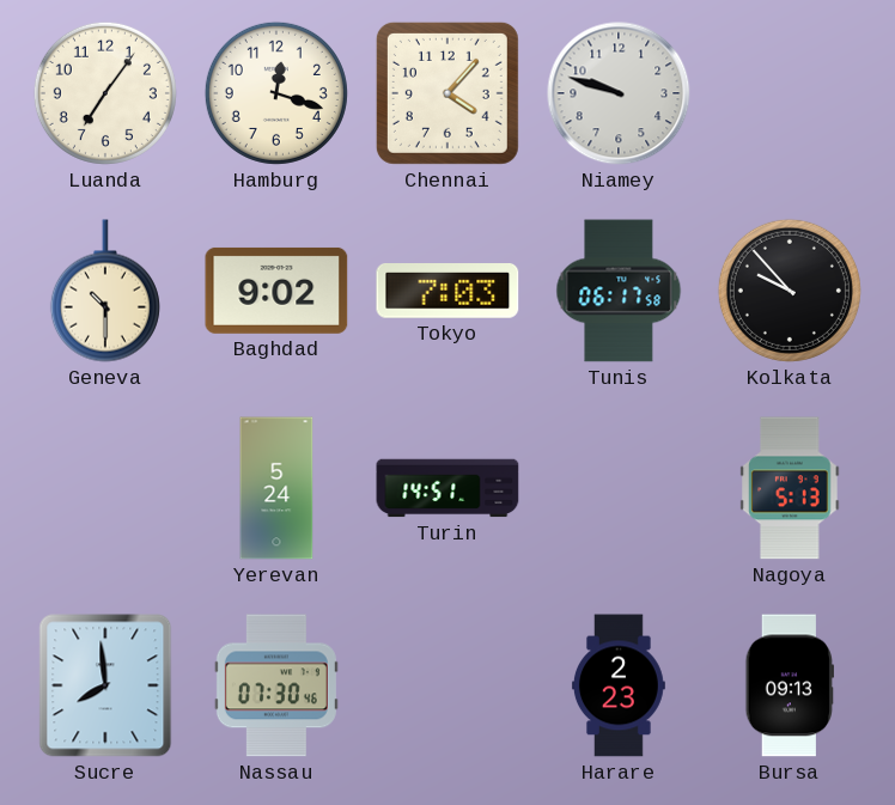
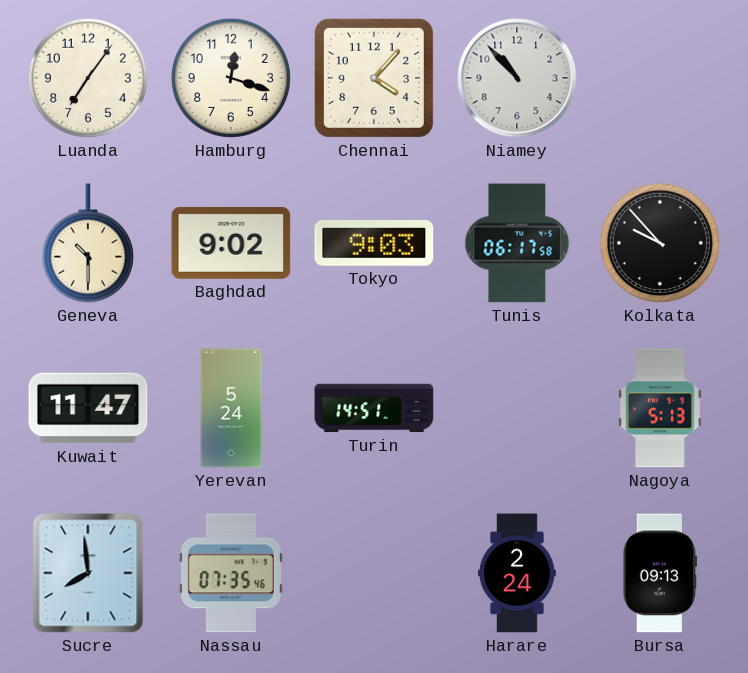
Niamey: 9:48 -> 10:53 (517, 78)
Tokyo: 7:03 -> 9:03 (374, 244)
Kuwait: none -> 11:47 (88, 408)
Nassau: 07:30 -> 07:35 (231, 573)
Harare: 2:23 -> 2:24 (517, 573)
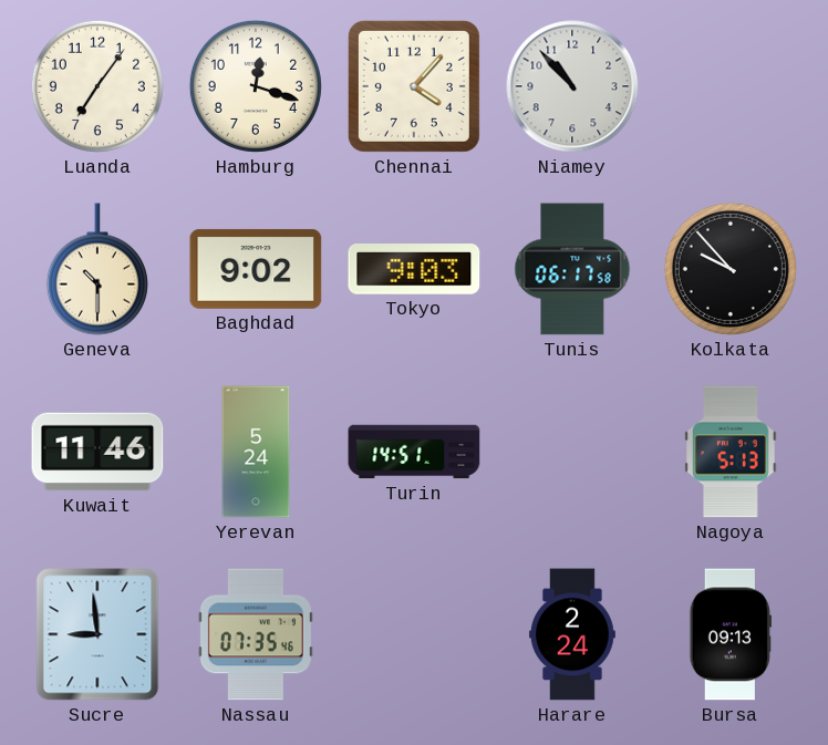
Kuwait: 11:47 -> 11:46 (97, 452)
Sucre: 7:59 -> 8:59 (97, 634)
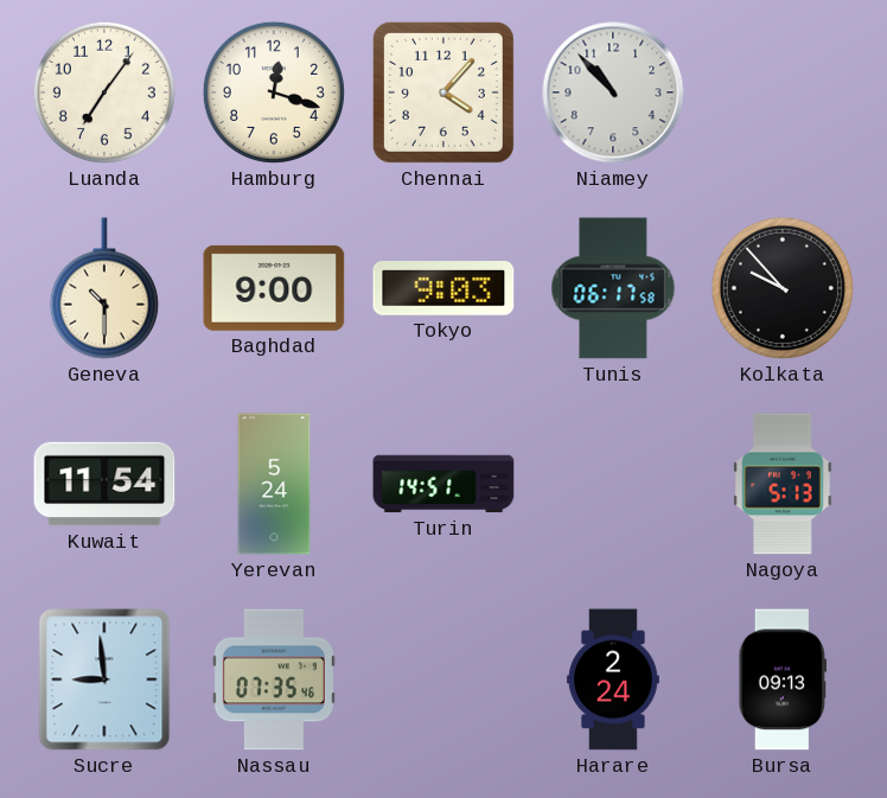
Baghdad: 9:02 -> 9:00 (274, 288)
Kuwait: 11:46 -> 11:54 (104, 484)
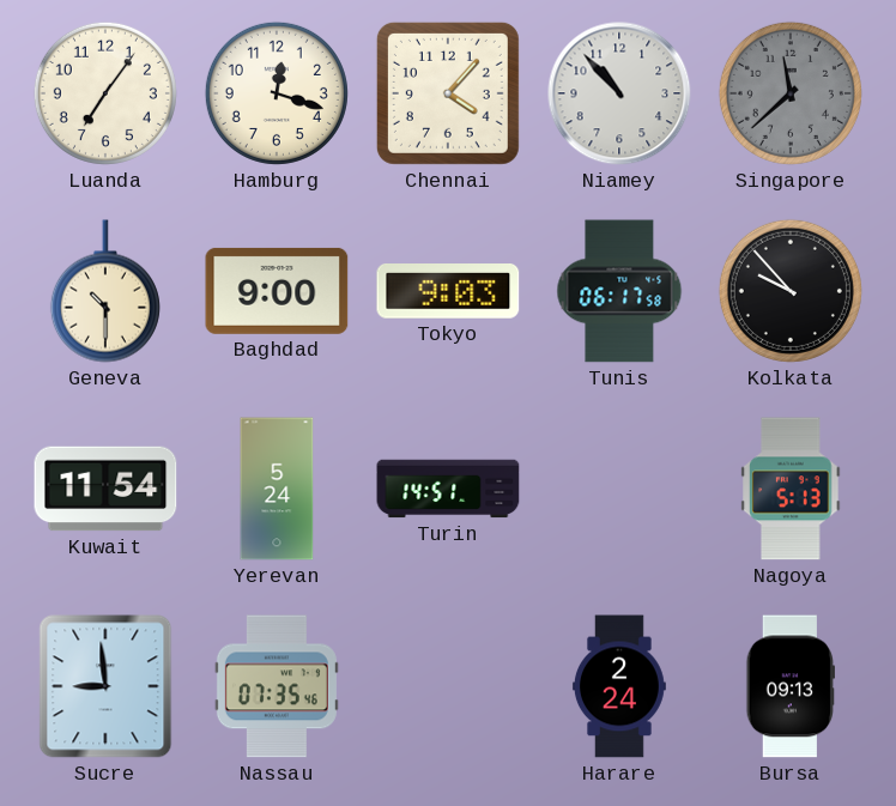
Singapore: none -> 11:38 (791, 93)
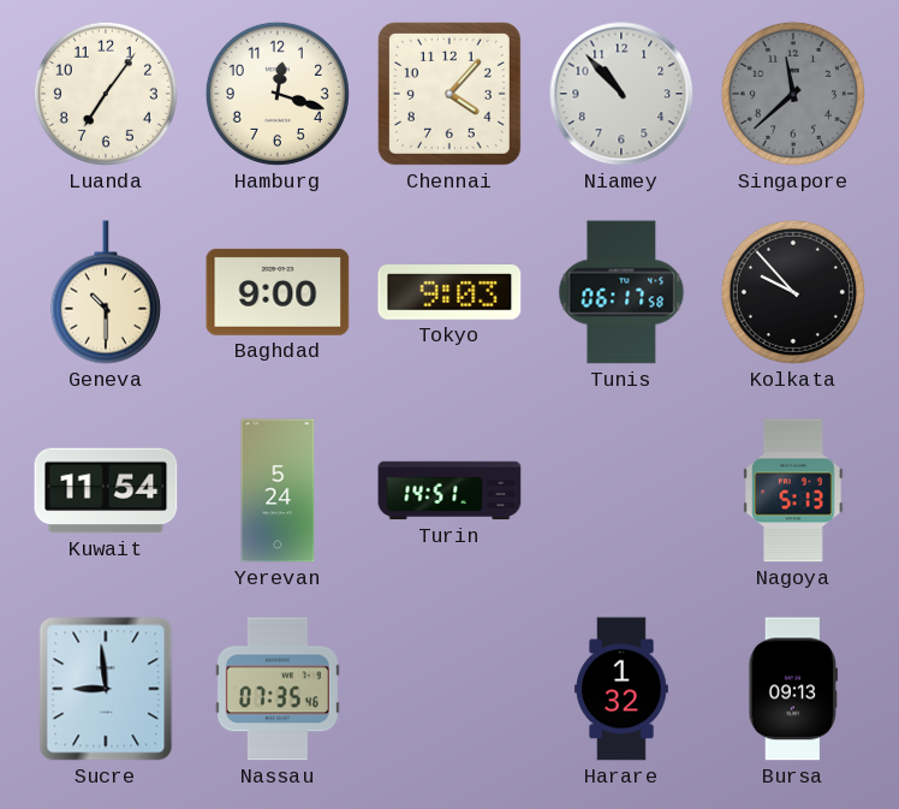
Harare: 2:24 -> 1:32 (621, 689)
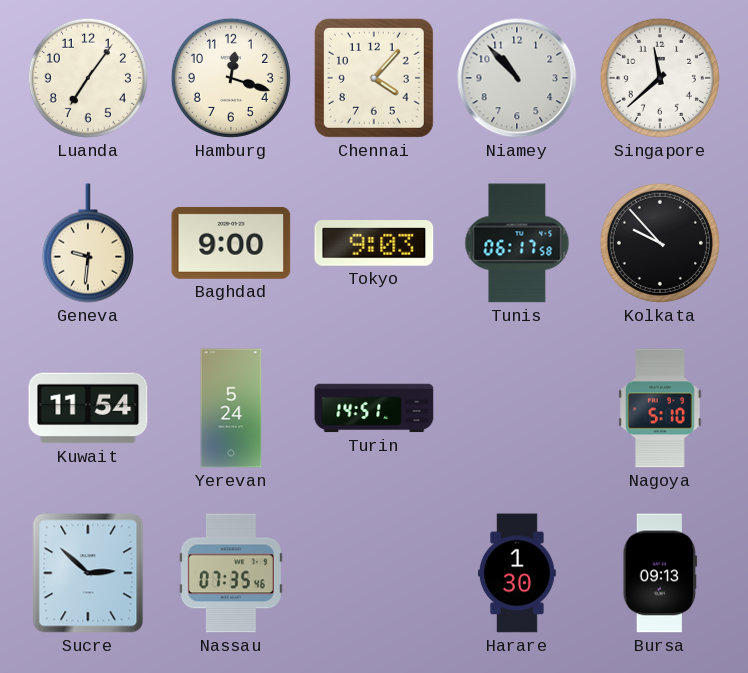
Singapore dial: grey -> white (660, 78)
Geneva: 10:30 -> 9:31 (88, 243)
Nagoya: 5:13 -> 5:10 (660, 408)
Sucre: 8:59 -> 2:52 (88, 573)
Harare: 1:32 -> 1:30 (517, 573)
